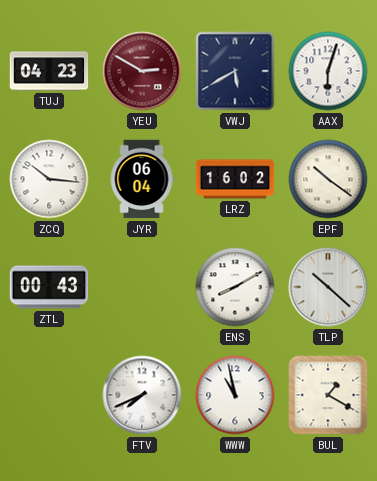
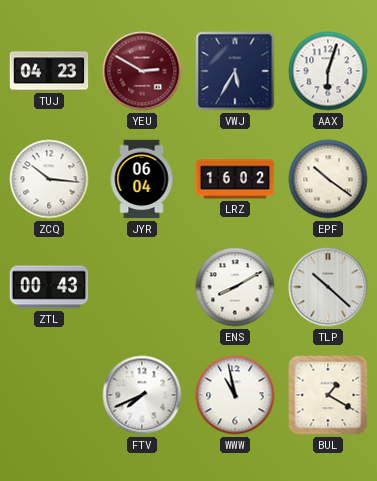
VWJ: 5:40 -> 5:35 (235, 71)
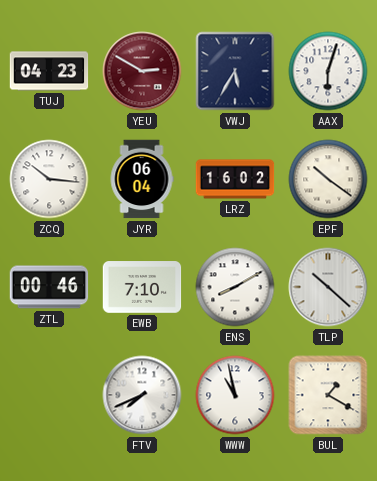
ZTL: 00:43 -> 00:46 (49, 287)
EWB: none -> 7:10 (142, 287)
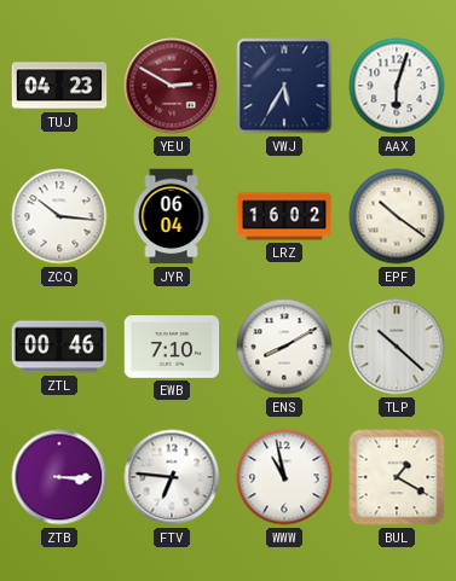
ZTB: none -> 3:15 (59, 477)
FTV: 7:41 -> 6:46 (172, 477)
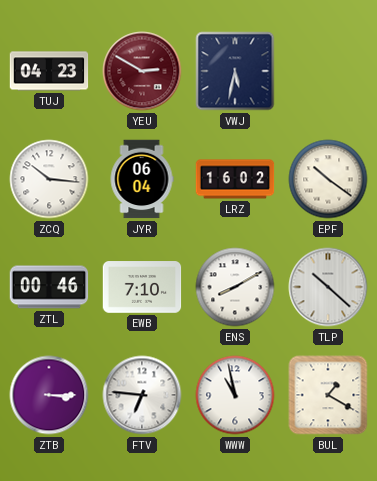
VWJ: 5:35 -> 5:32 (235, 71)
AAX: 6:03 -> none (397, 86)
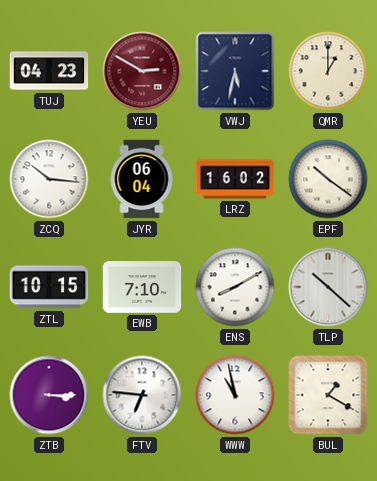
QMR: none -> 1:00 (328, 71)
ZTL: 00:46 -> 10:15 (49, 287)
